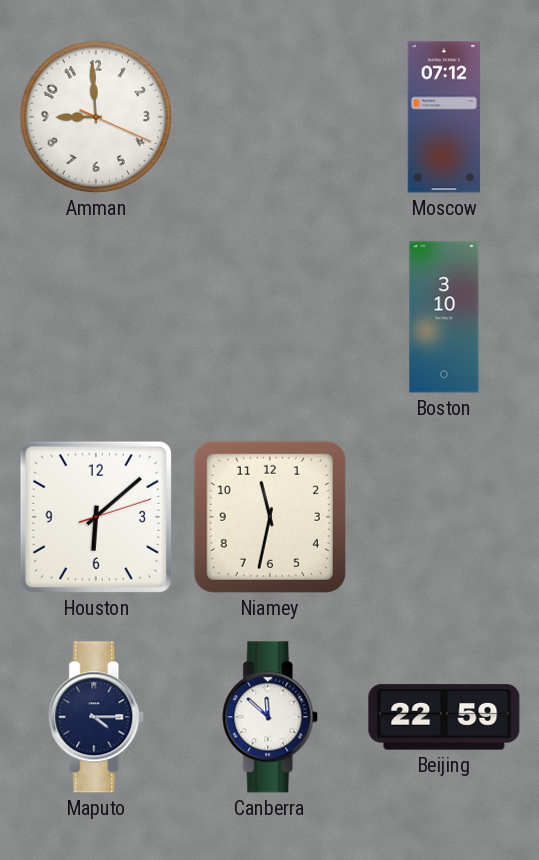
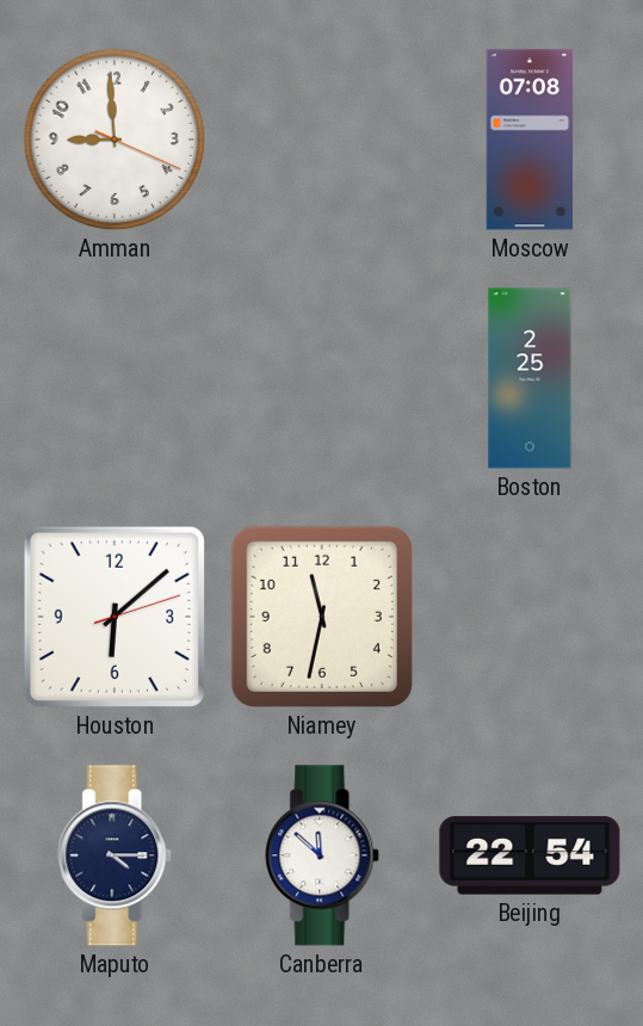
Moscow: 07:12 -> 07:08 (530, 140)
Boston: 3:10 -> 2:25 (530, 378)
Beijing: 22:59 -> 22:54 (530, 855)
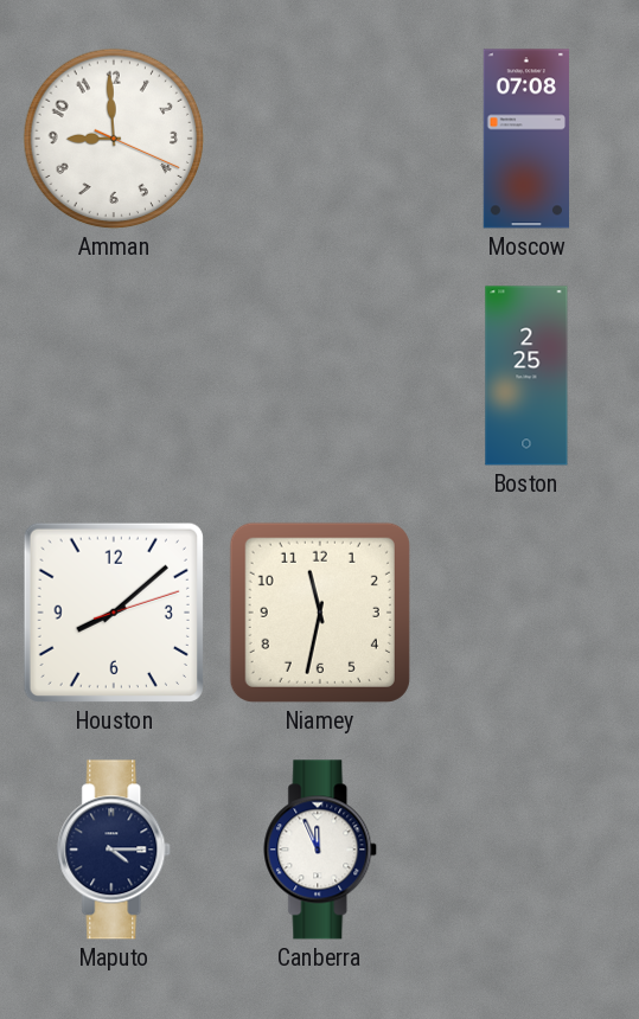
Houston: 6:08 -> 8:08 (114, 613)
Canberra: 11:52 -> 11:56 (321, 850)
Beijing: 22:54 -> none (530, 855)
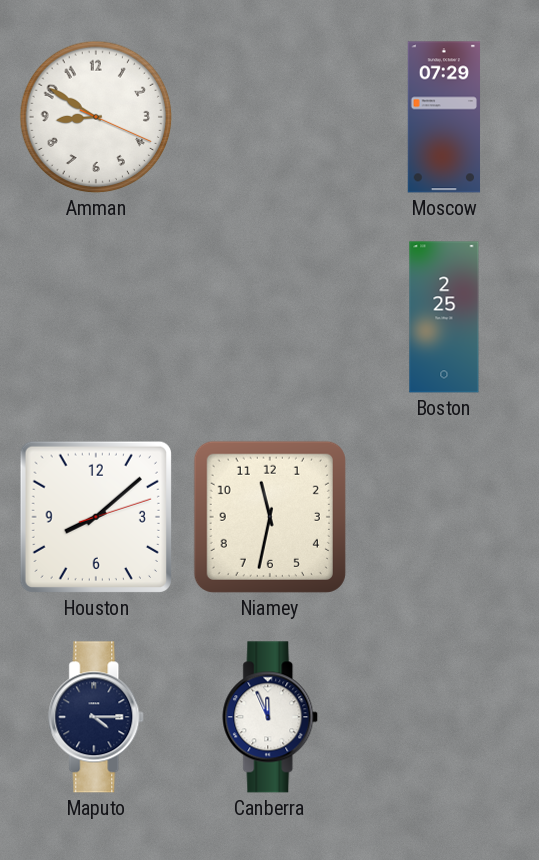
Amman: 8:59 -> 8:50 (96, 117)
Moscow: 07:08 -> 07:29 (444, 117)
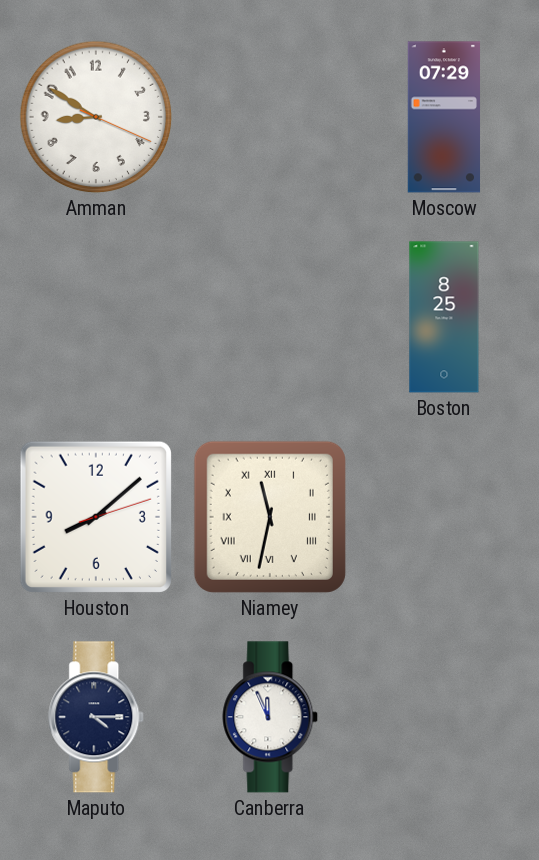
Boston: 2:25 -> 8:25 (444, 317)
Niamey numerals: Arabic -> Roman (270, 517)
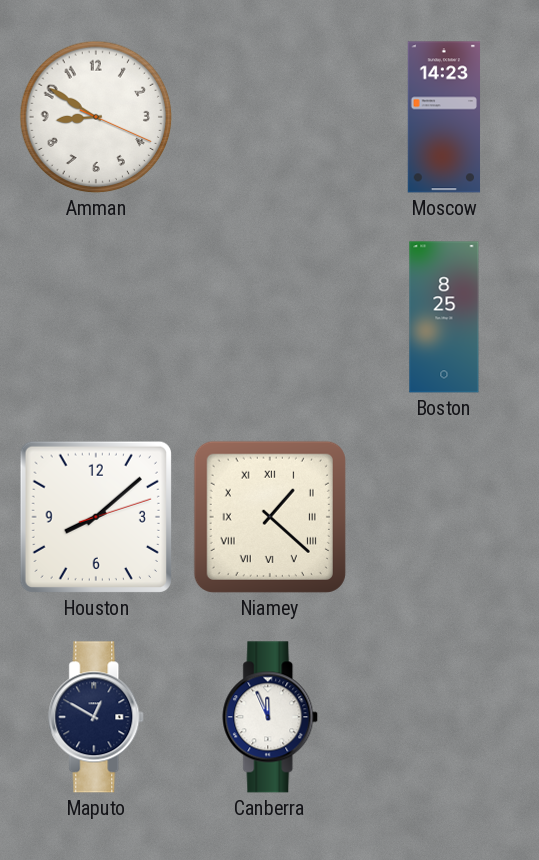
Moscow: 07:29 -> 14:23 (444, 117)
Niamey: 11:32 -> 1:22 (270, 517)
Maputo: 4:15 -> 12:50 (97, 717)
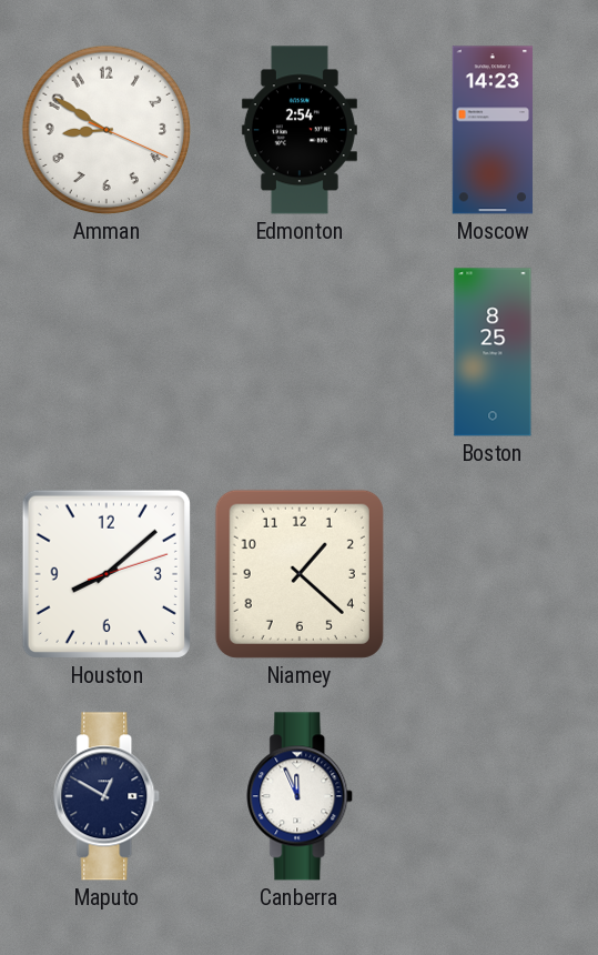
Edmonton: none -> 2:54 (300, 130)
Niamey numerals: Roman -> Arabic (300, 574)
